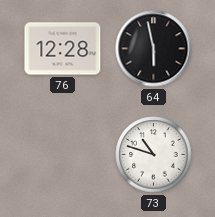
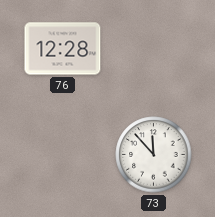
64: 5:58 -> none (154, 49)
73: 10:48 -> 11:53 (154, 155)
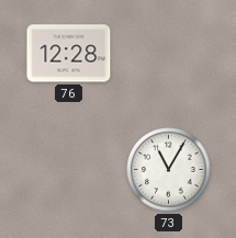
73: 11:53 -> 11:05 (169, 170)
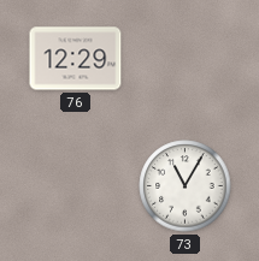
76: 12:28 -> 12:29 (76, 59)
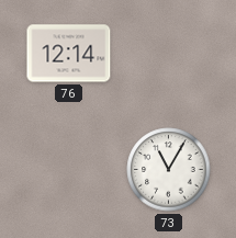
76: 12:29 -> 12:14 (69, 54)
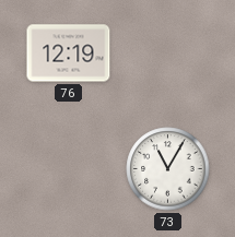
76: 12:14 -> 12:19 (69, 54)
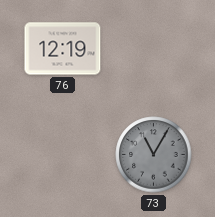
73 dial: white -> grey (154, 155)
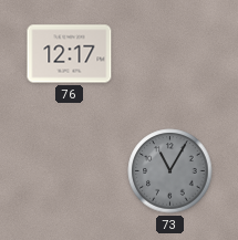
76: 12:19 -> 12:17 (70, 54)
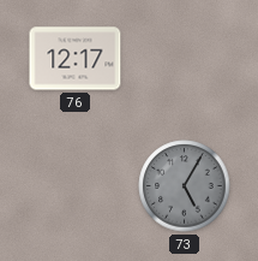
73: 11:05 -> 5:05 (185, 186)
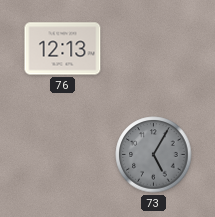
76: 12:17 -> 12:13 (63, 49)
